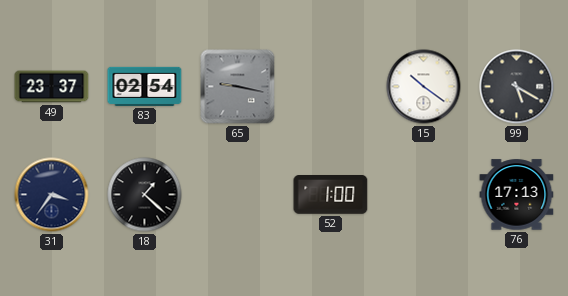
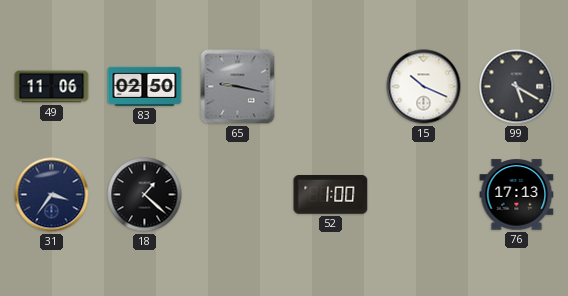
49: 23:37 -> 11:06 (52, 87)
83: 02:54 -> 02:50 (145, 86)
15: 10:21 -> 10:19 (424, 87)
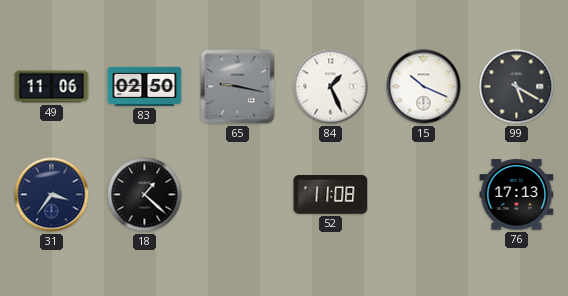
84: none -> 1:26 (331, 87)
52: 1:00 -> 11:08 (331, 195)
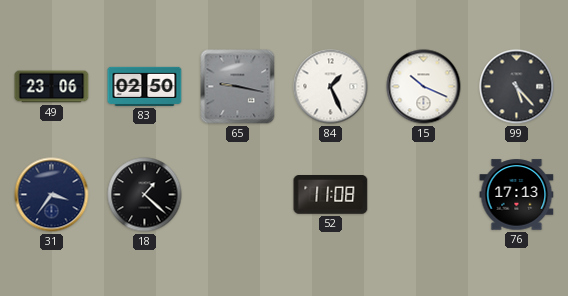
49: 11:06 -> 23:06 (52, 87)
99: 5:20 -> 5:23 (517, 87)
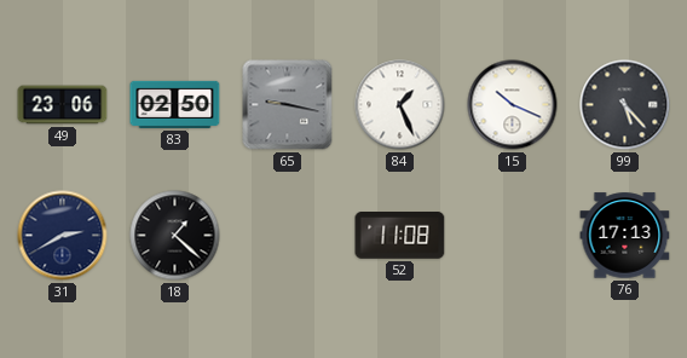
31: 3:36 -> 2:40 (63, 236)
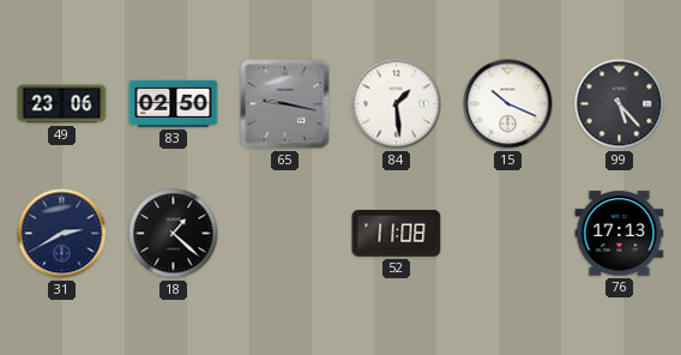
84: 1:26 -> 1:29 (397, 104)
